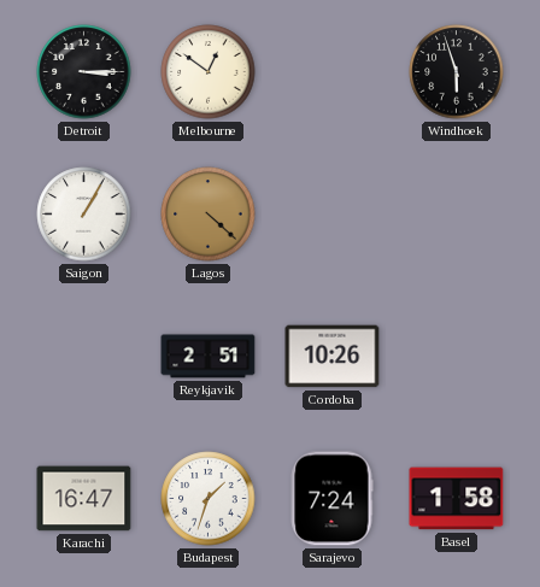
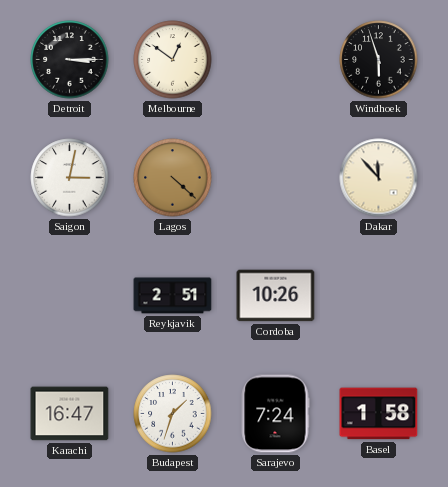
Saigon: 1:05 -> 3:02 (70, 178)
Dakar: none -> 11:53 (379, 178)
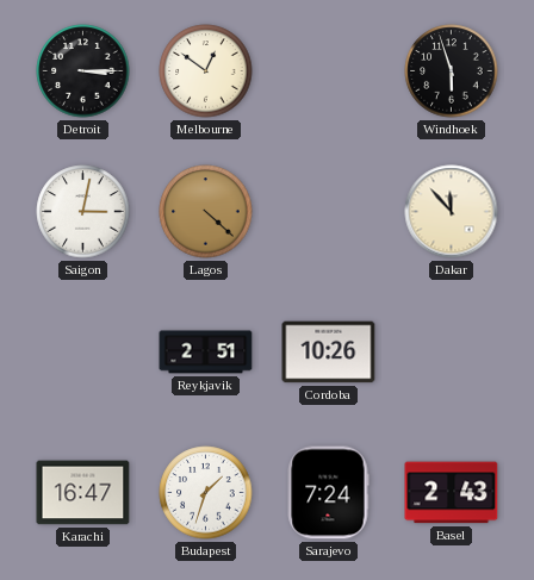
Basel: 1:58 -> 2:43 (452, 493)
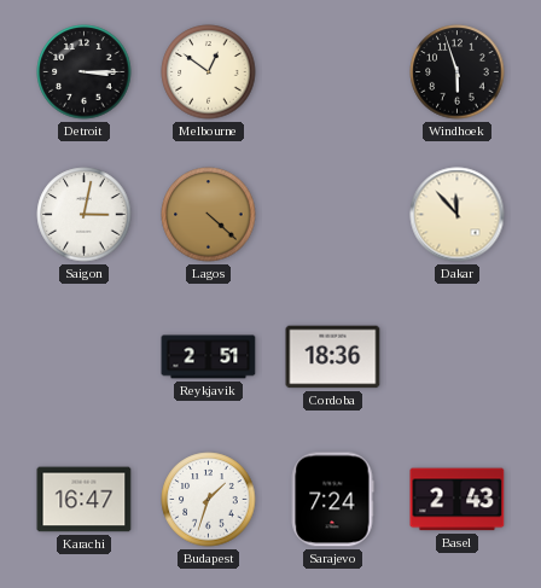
Cordoba: 10:26 -> 18:36 (333, 357)
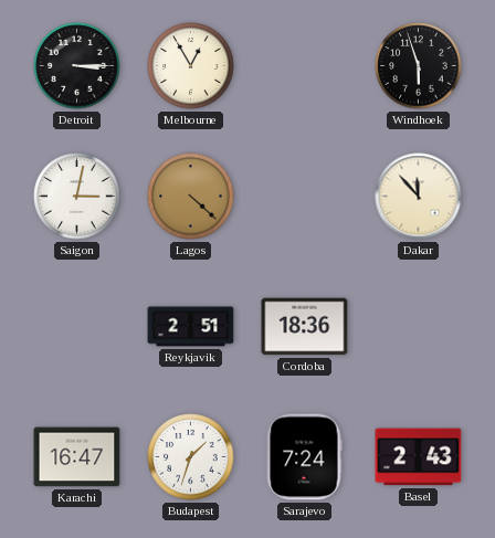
Melbourne: 12:51 -> 12:55 (191, 66)
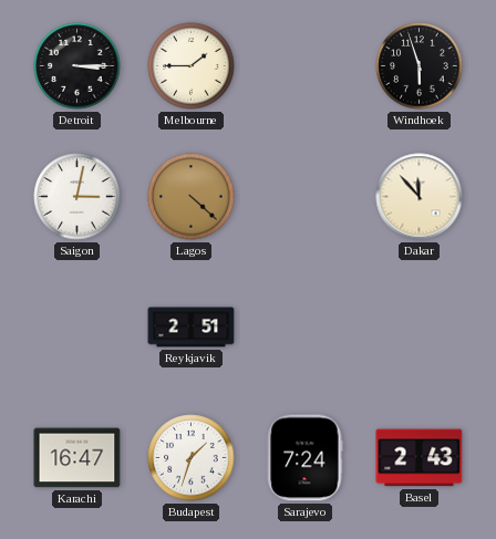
Melbourne: 12:55 -> 1:45 (192, 66)
Cordoba: 18:36 -> none (305, 327)
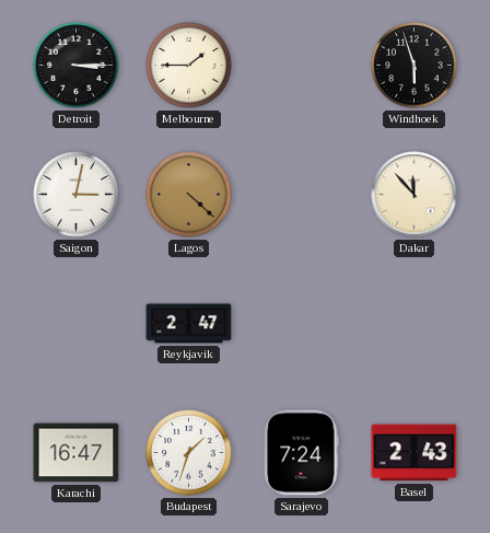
Reykjavik: 2:51 -> 2:47 (189, 324)
